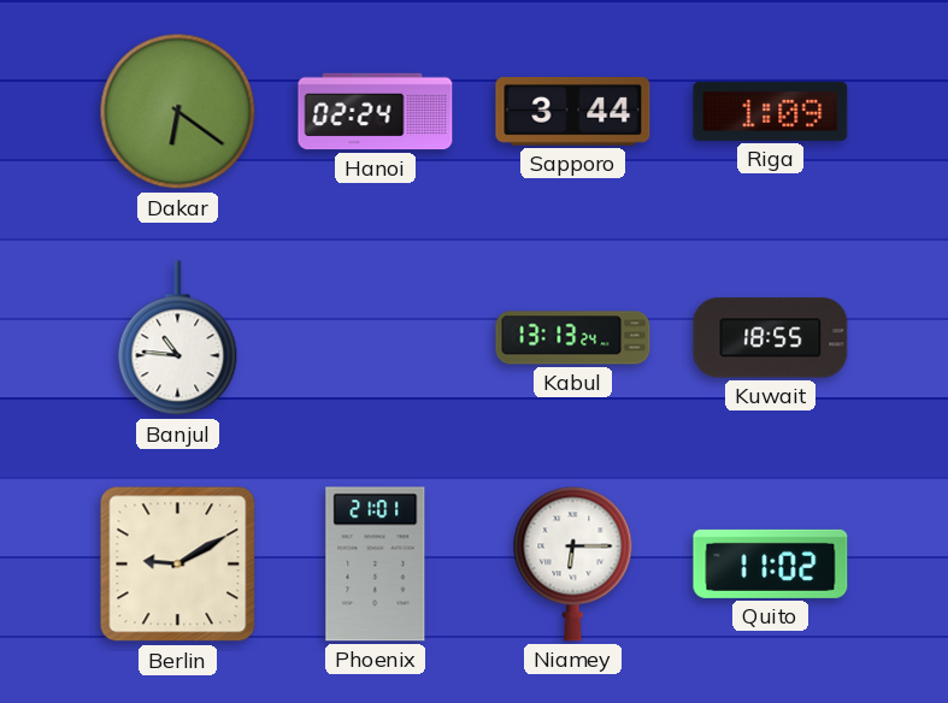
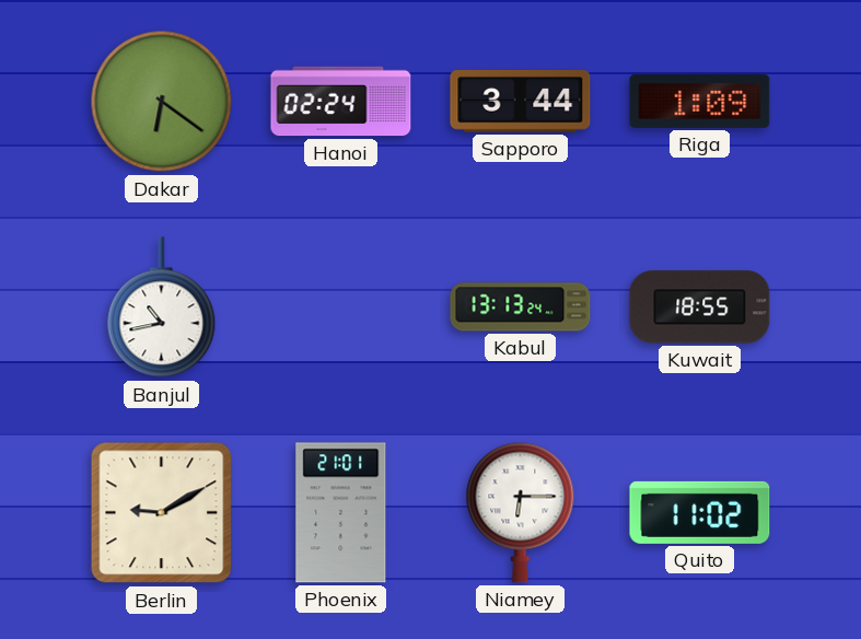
Banjul: 10:46 -> 10:43 (162, 307)
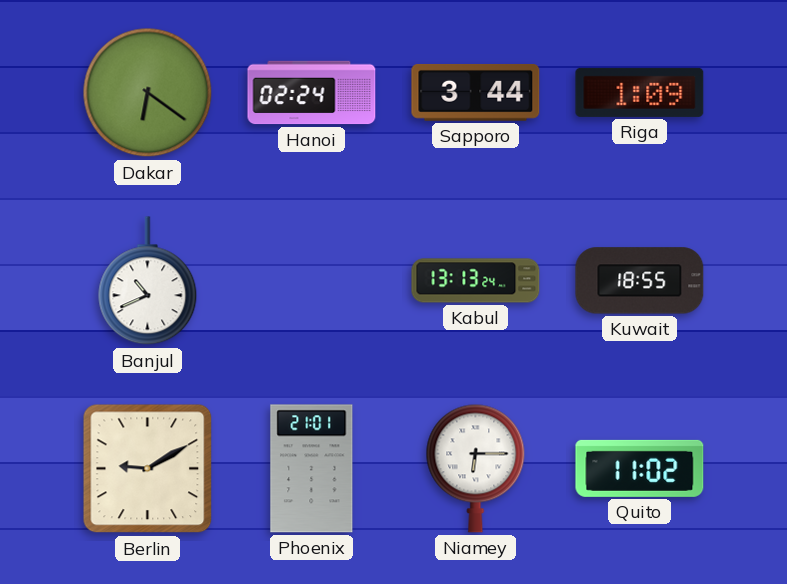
Banjul: 10:43 -> 10:41 (148, 281)
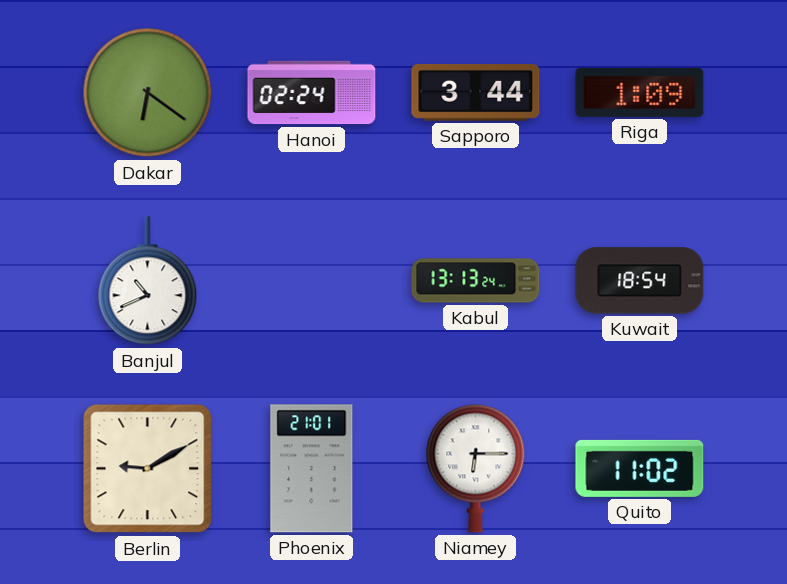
Kuwait: 18:55 -> 18:54 (640, 281)
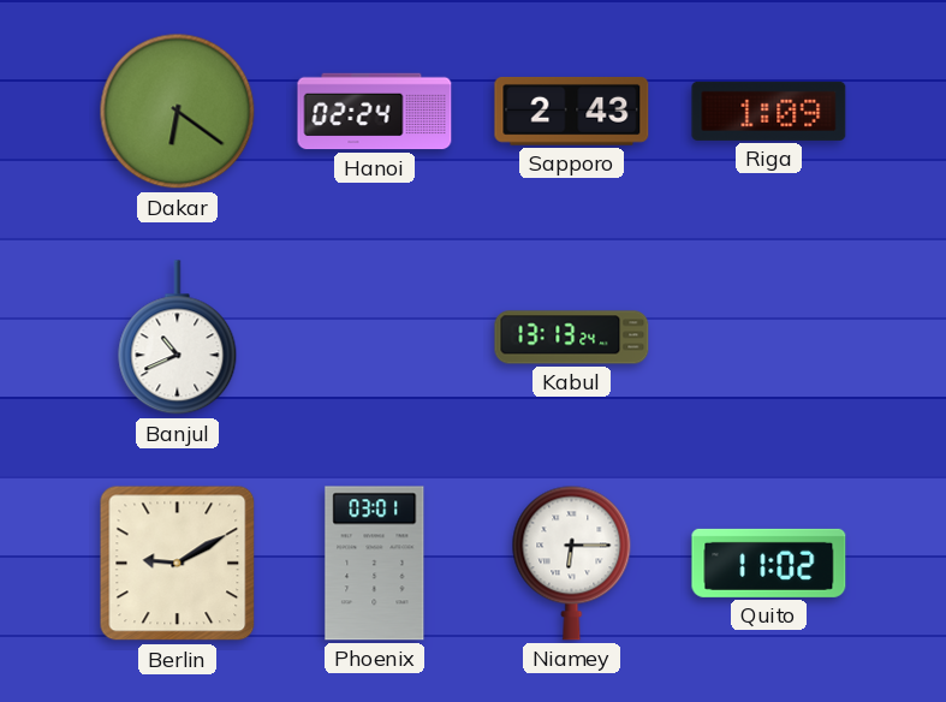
Sapporo: 3:44 -> 2:43 (572, 111)
Kuwait: 18:54 -> none (640, 281)
Phoenix: 21:01 -> 03:01 (375, 564)
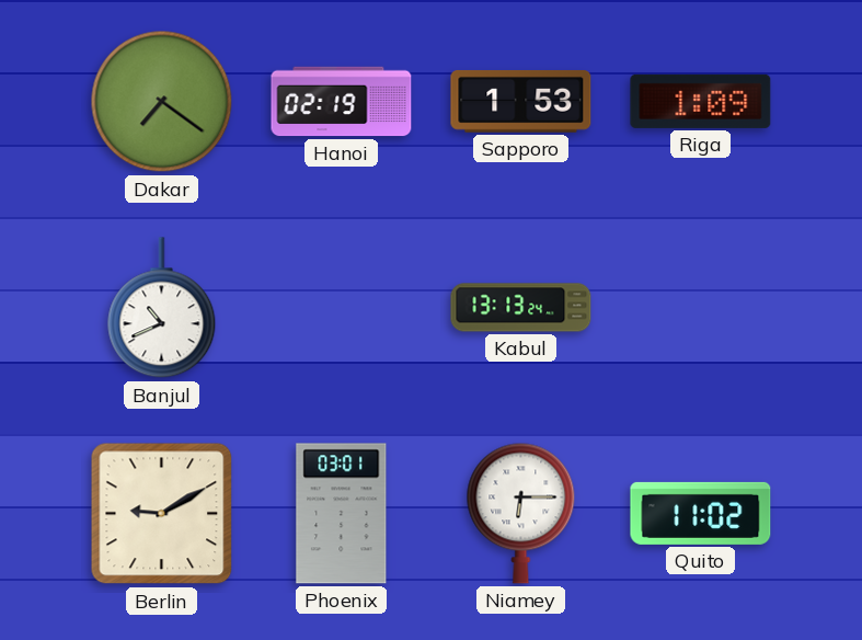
Dakar: 6:21 -> 7:21 (162, 102)
Hanoi: 02:24 -> 02:19 (342, 102)
Sapporo: 2:43 -> 1:53 (521, 101)
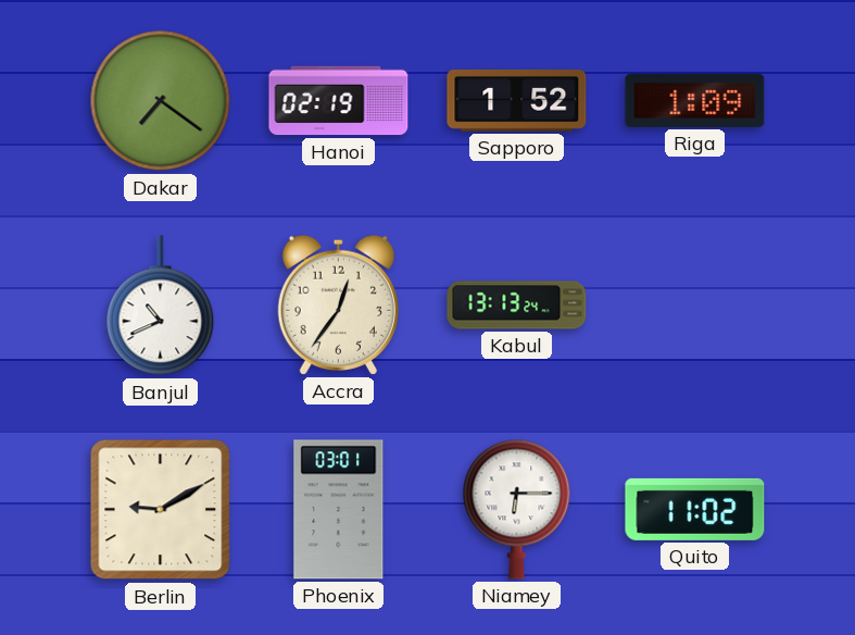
Sapporo: 1:53 -> 1:52 (517, 100)
Accra: none -> 12:36 (338, 304)
